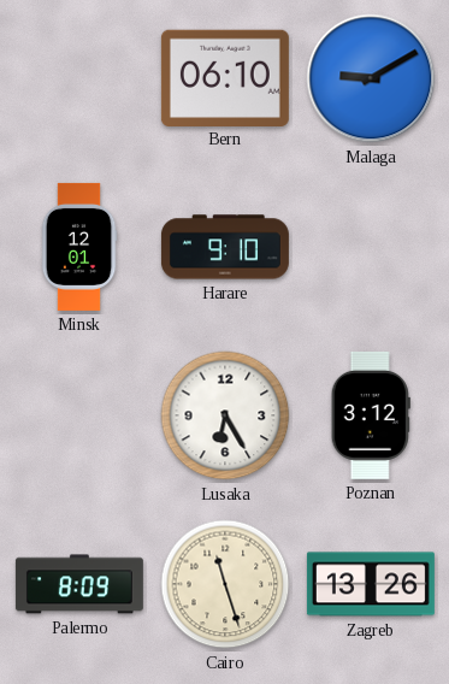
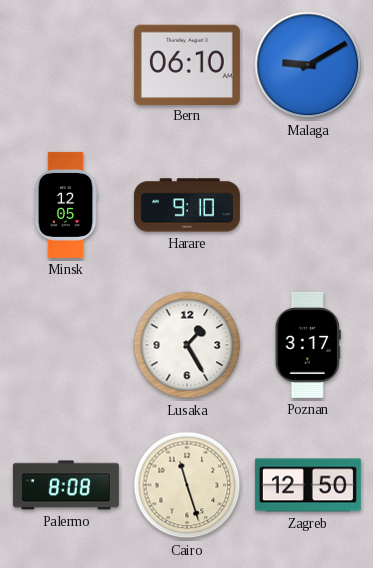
Minsk: 12:01 -> 12:05 (66, 205)
Lusaka: 6:25 -> 1:25 (187, 345)
Poznan: 3:12 -> 3:17 (308, 345)
Palermo: 8:09 -> 8:08 (66, 485)
Zagreb: 13:26 -> 12:50 (308, 485)
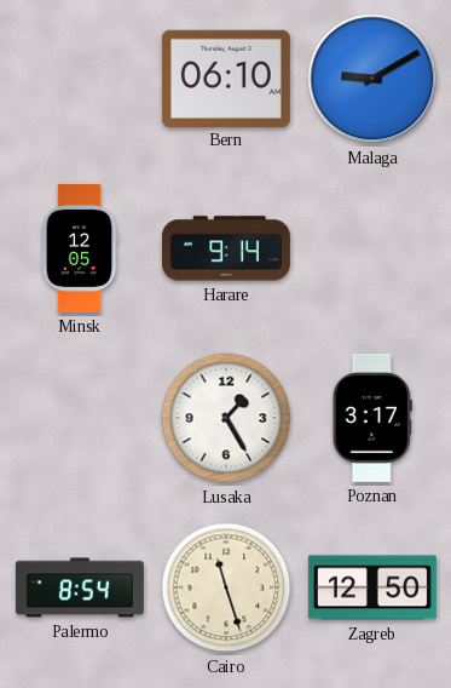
Harare: 9:10 -> 9:14 (226, 248)
Palermo: 8:08 -> 8:54 (80, 587)
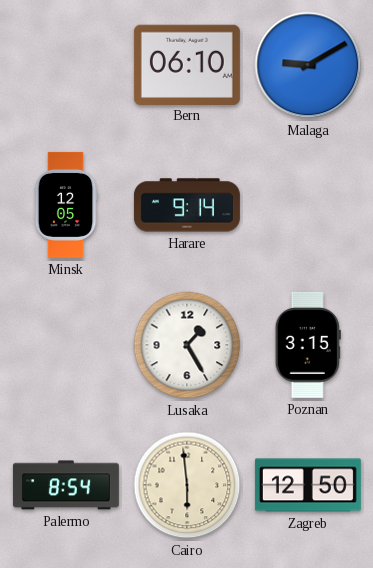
Poznan: 3:17 -> 3:15 (308, 345)
Cairo: 11:27 -> 5:59 (187, 485)
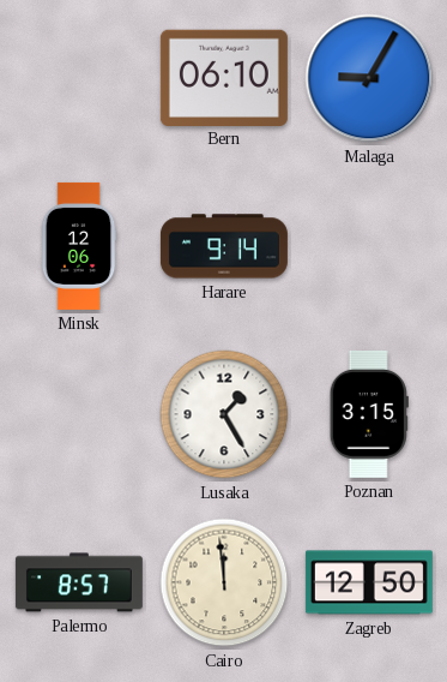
Malaga: 9:10 -> 9:05 (369, 78)
Minsk: 12:05 -> 12:06 (79, 246)
Palermo: 8:54 -> 8:57 (79, 582)
Cairo: 5:59 -> 11:59 (224, 582)
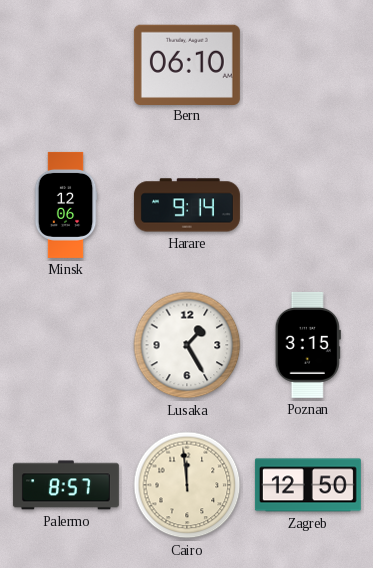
Malaga: 9:05 -> none (369, 78)
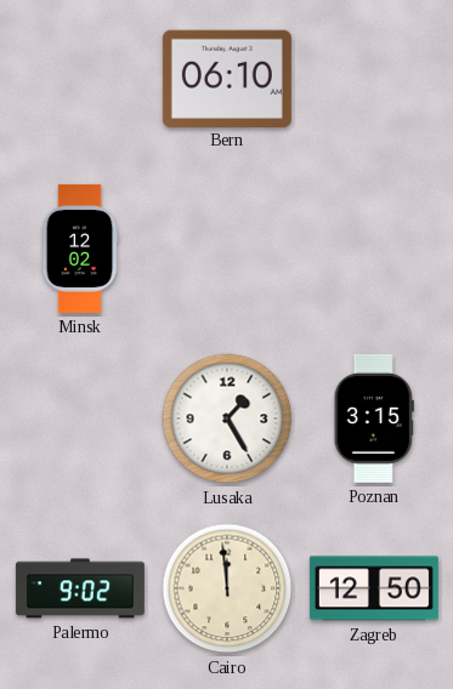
Minsk: 12:06 -> 12:02 (80, 249)
Harare: 9:14 -> none (187, 205)
Palermo: 8:57 -> 9:02 (80, 588)
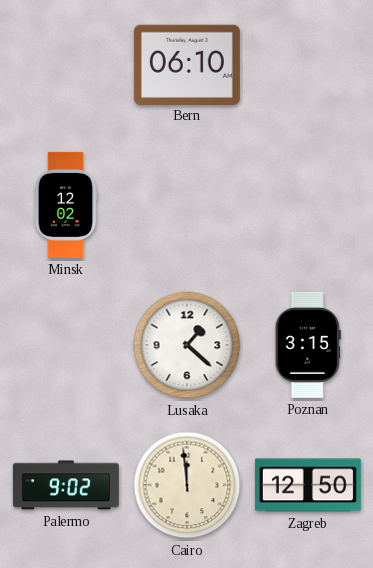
Lusaka: 1:25 -> 1:22 (187, 345)
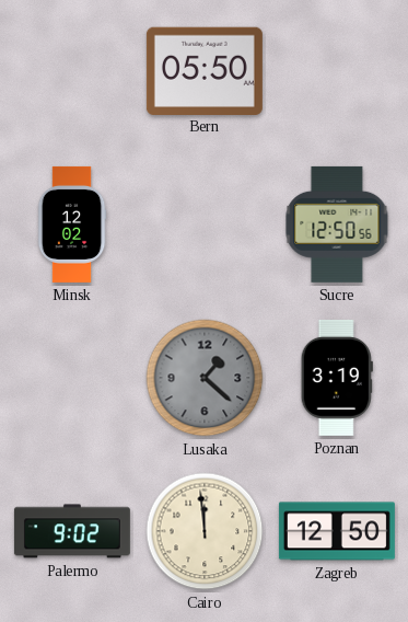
Bern: 06:10 -> 05:50 (205, 70)
Sucre: none -> 12:50 (337, 224)
Lusaka dial: white -> grey (205, 378)
Poznan: 3:15 -> 3:19 (337, 378)
